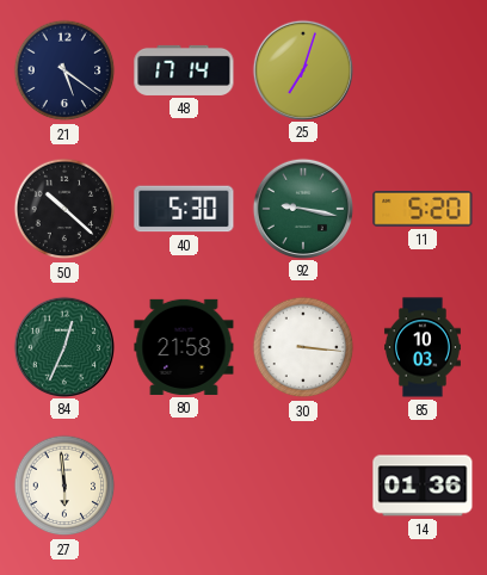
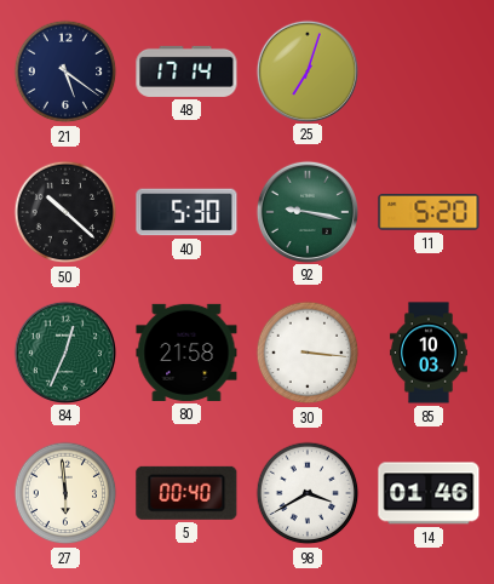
5: none -> 00:40 (186, 493)
98: none -> 3:40 (308, 493)
14: 01:36 -> 01:46 (429, 493)
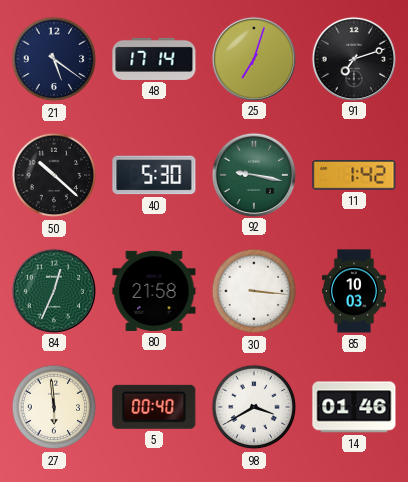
91: none -> 7:12 (353, 58)
11: 5:20 -> 1:42 (354, 176)
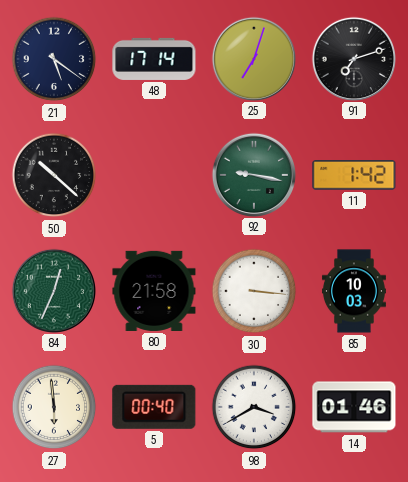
40: 5:30 -> none (154, 175)
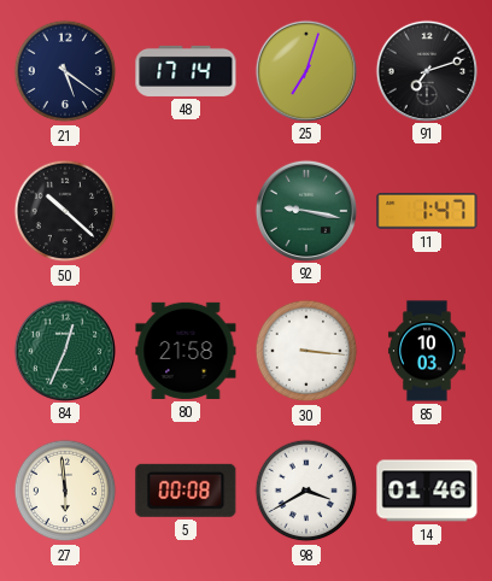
11: 1:42 -> 1:47 (427, 212)
5: 00:40 -> 00:08 (186, 491)
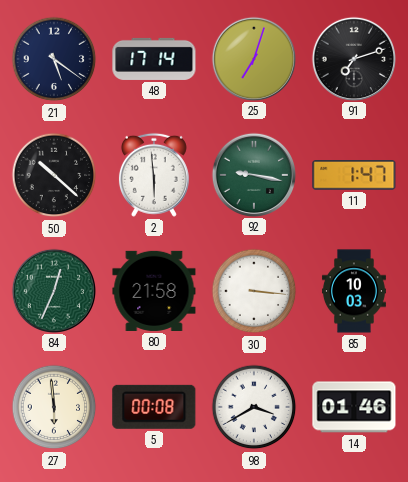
2: none -> 5:59 (154, 175)
